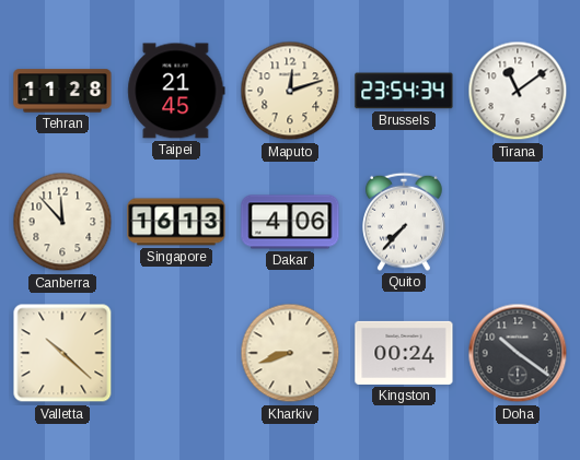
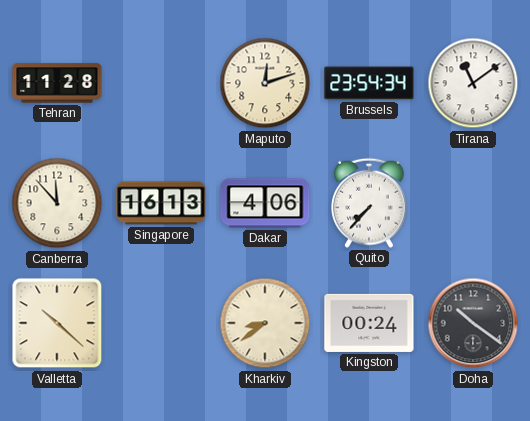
Taipei: 21:45 -> none (176, 91)
Kharkiv: 8:42 -> 8:39 (265, 323)
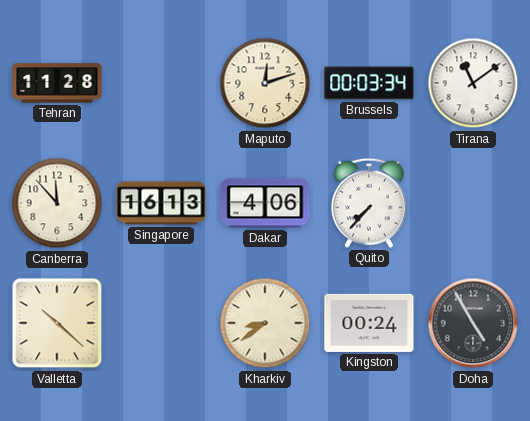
Brussels: 23:54 -> 00:03 (369, 83)
Doha: 10:21 -> 4:55 (473, 323)
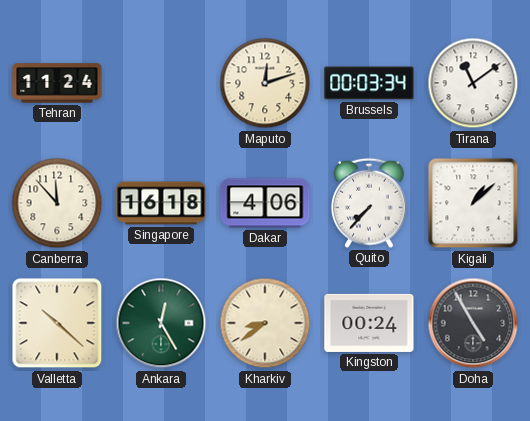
Tehran: 11:28 -> 11:24 (57, 83)
Singapore: 16:13 -> 16:18 (161, 203)
Kigali: none -> 1:08 (473, 203)
Ankara: none -> 12:25 (161, 323)
